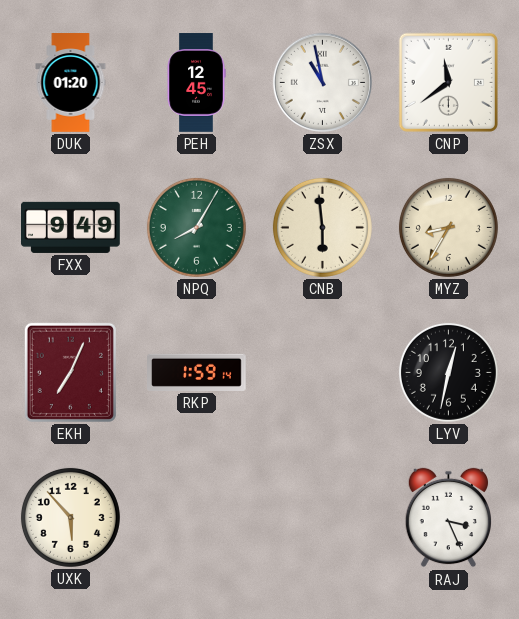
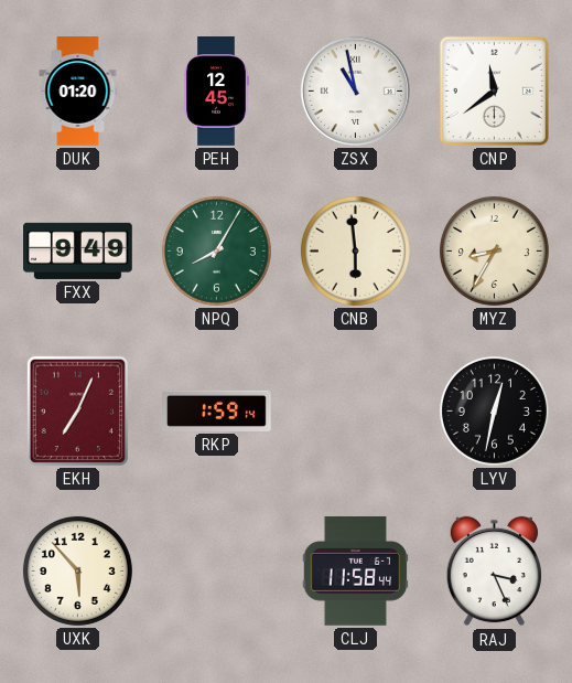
CLJ: none -> 11:58 (355, 570)
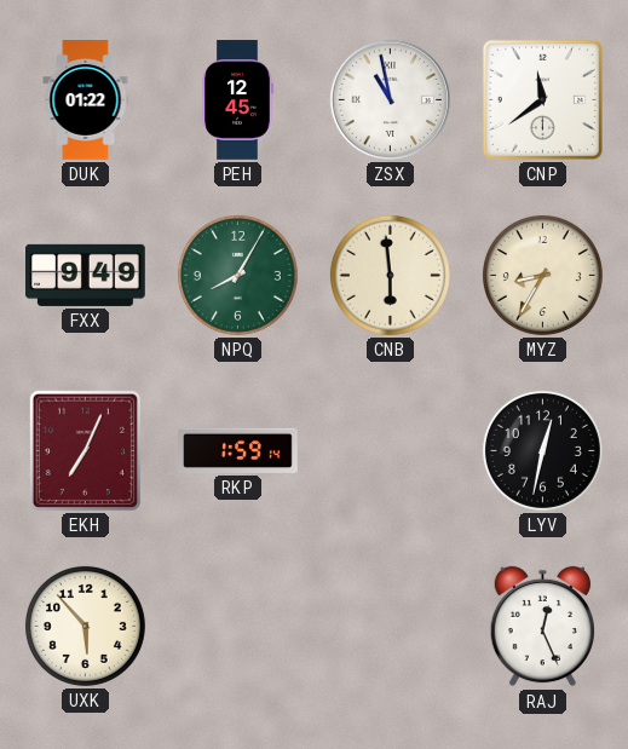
DUK: 01:20 -> 01:22 (86, 100)
CLJ: 11:58 -> none (355, 570)
RAJ: 3:26 -> 12:26 (542, 627)
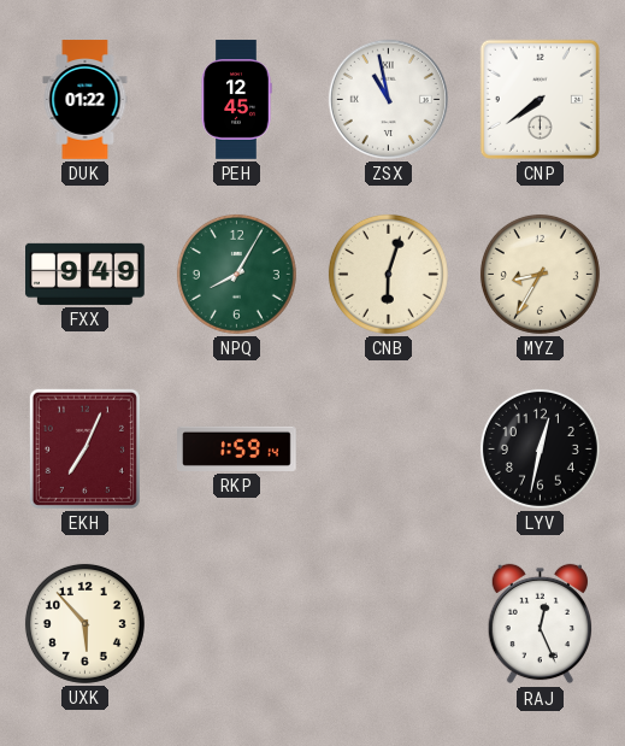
CNP: 11:39 -> 7:39 (539, 99)
CNB: 5:59 -> 6:03 (388, 274)
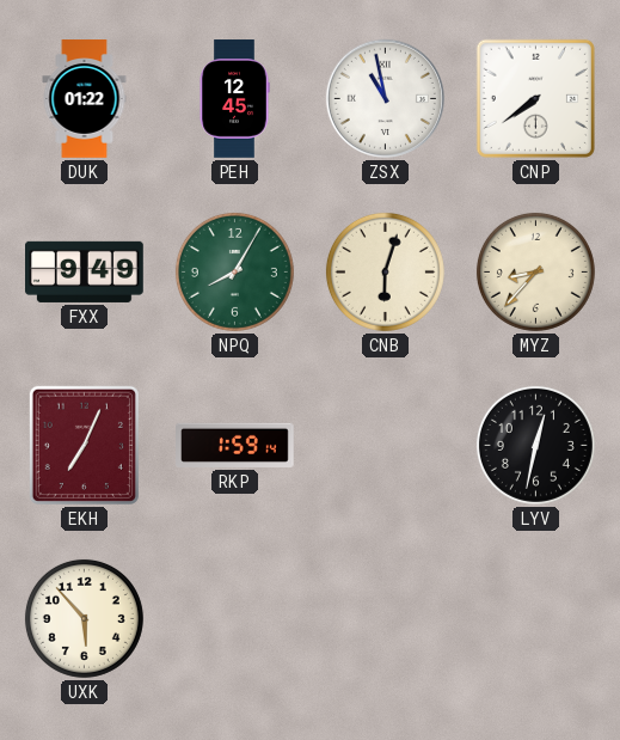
MYZ: 8:35 -> 8:37 (535, 271)
RAJ: 12:26 -> none (539, 624)
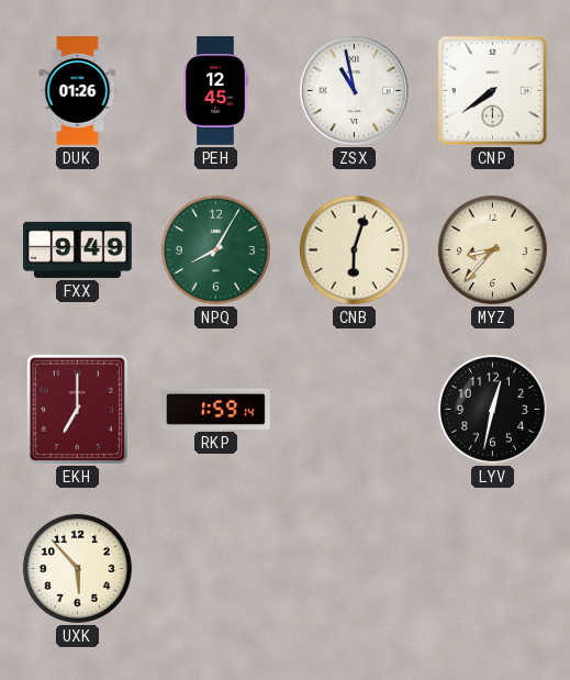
DUK: 01:22 -> 01:26 (78, 91)
EKH: 7:04 -> 7:00 (77, 409)
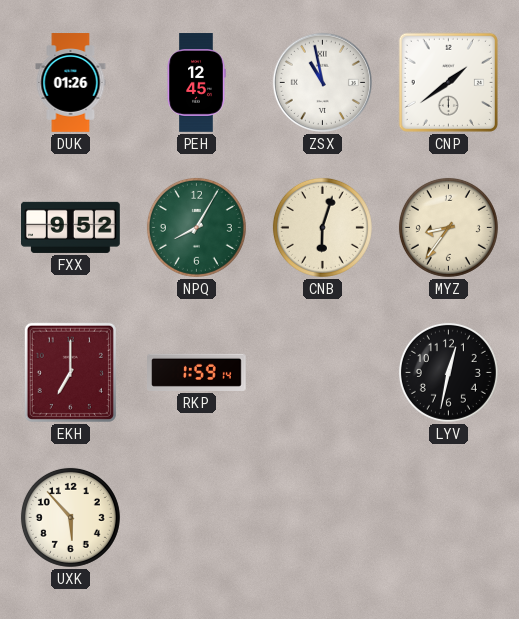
CNP: 7:39 -> 1:39 (448, 82)
FXX: 9:49 -> 9:52 (71, 227)
MYZ: 8:37 -> 8:36 (448, 227)
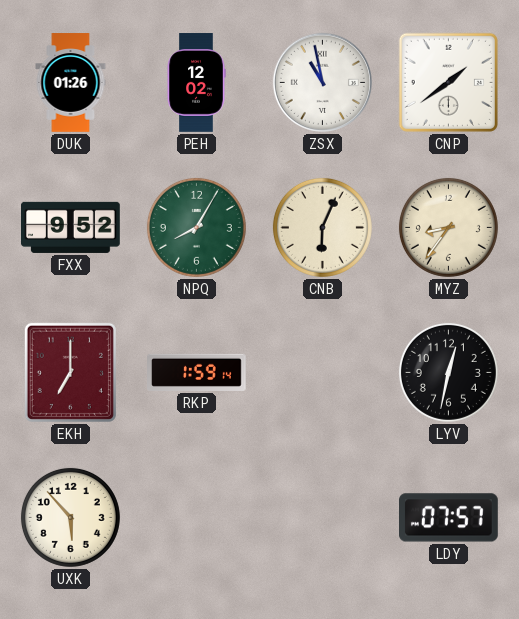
PEH: 12:45 -> 12:02 (196, 83)
CNB: 6:03 -> 6:04 (322, 227)
LDY: none -> 07:57 (449, 518)
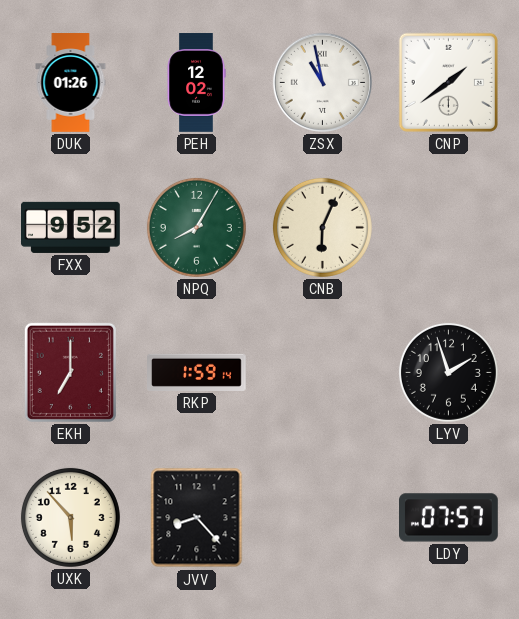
MYZ: 8:36 -> none (448, 227)
LYV: 12:32 -> 1:57 (448, 372)
JVV: none -> 8:23 (197, 518)
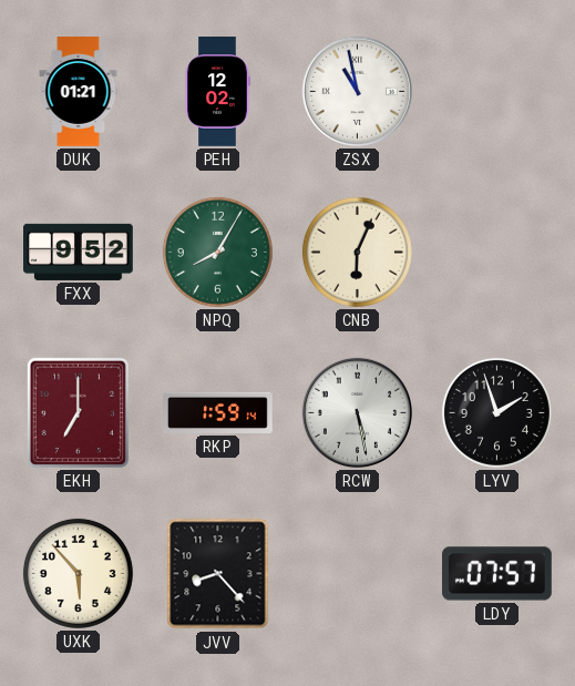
DUK: 01:26 -> 01:21 (79, 92)
CNP: 1:39 -> none (448, 82)
RCW: none -> 5:28 (357, 412)
